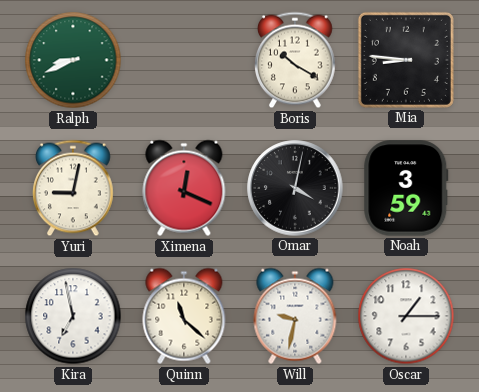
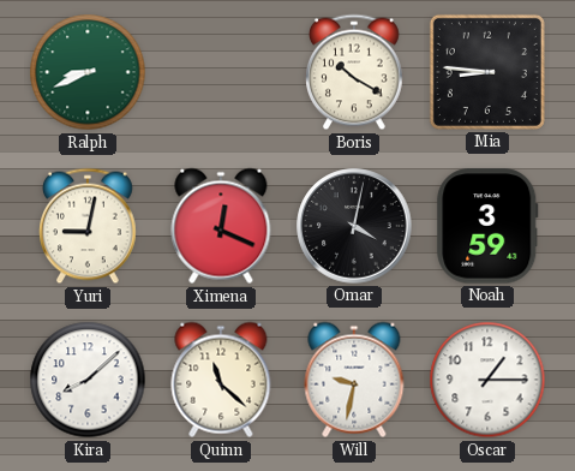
Kira: 6:58 -> 8:08 (88, 380)
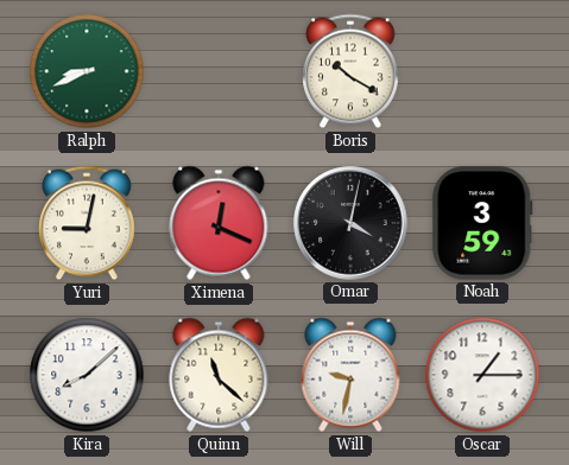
Mia: 8:46 -> none (487, 72)
